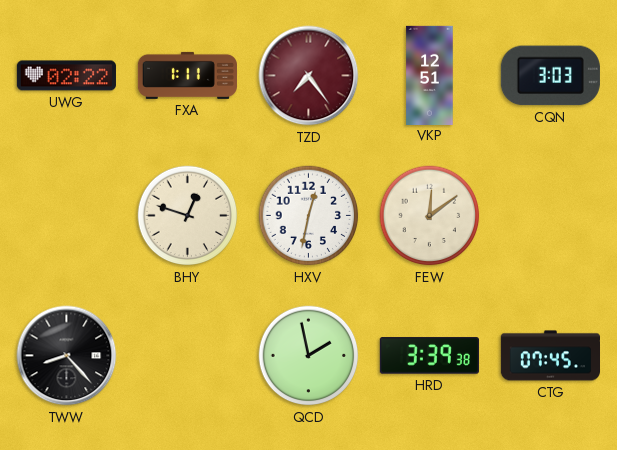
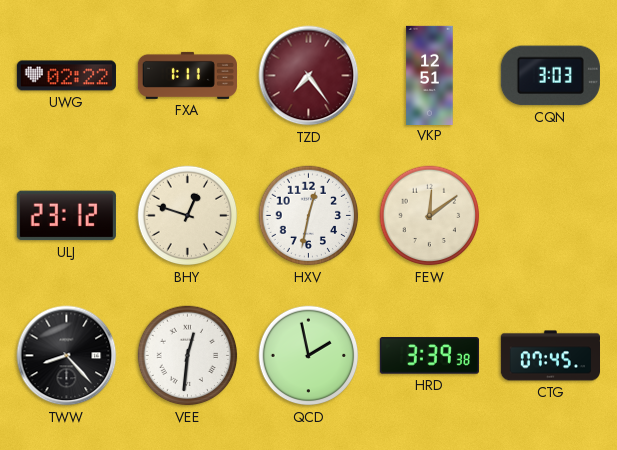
ULJ: none -> 23:12 (66, 216)
VEE: none -> 12:31 (188, 356)
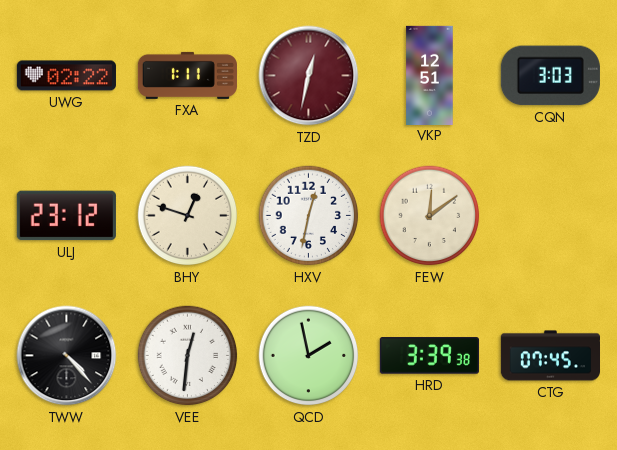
TZD: 7:24 -> 12:32 (309, 76)
TWW: 8:23 -> 4:23 (67, 356)
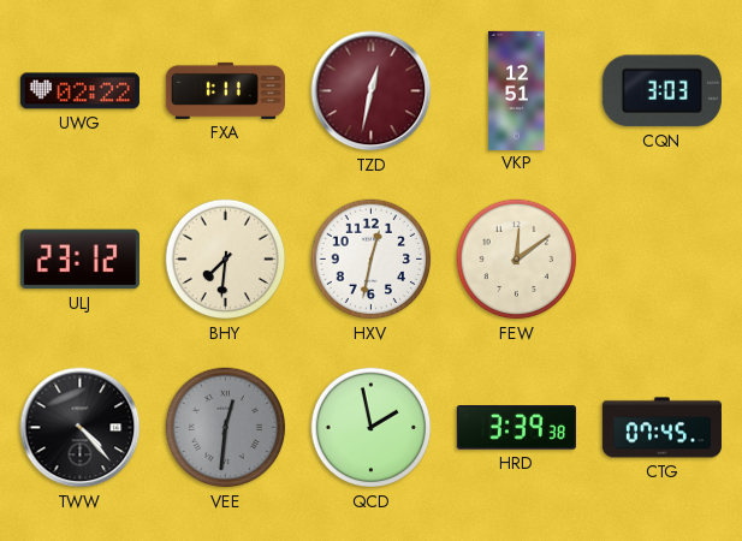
BHY: 12:48 -> 7:31 (226, 260)
VEE dial: white -> grey (226, 428)
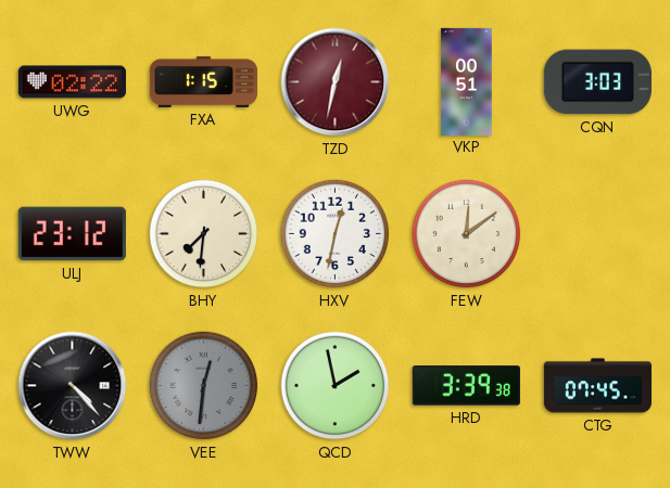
FXA: 1:11 -> 1:15 (203, 81)
VKP: 12:51 -> 00:51 (467, 81)
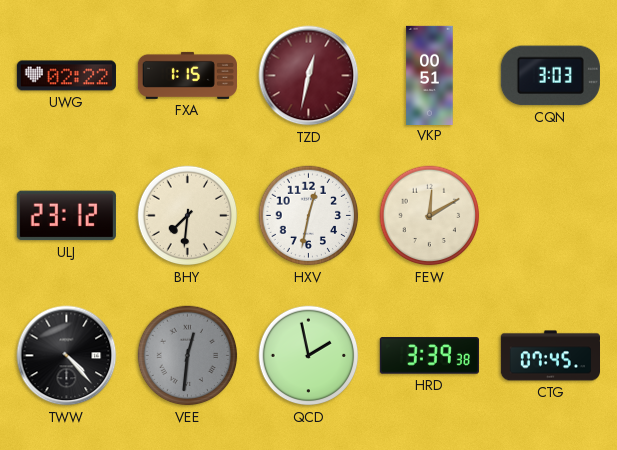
FEW: 12:09 -> 12:10 (430, 216)
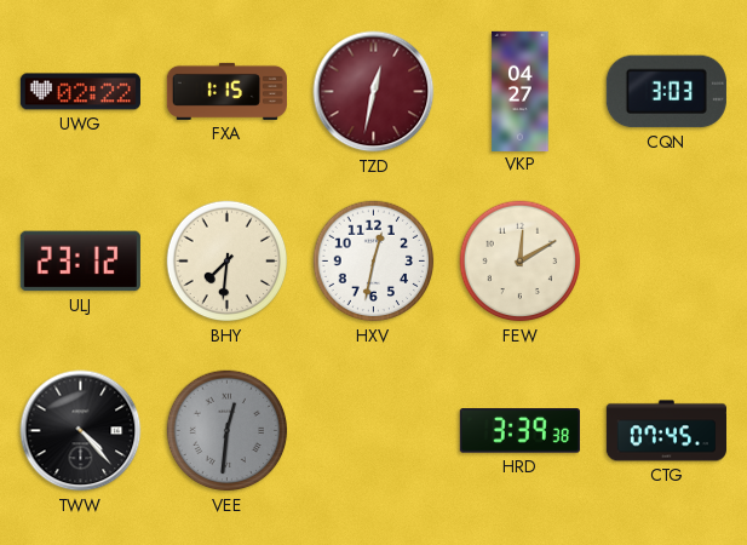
VKP: 00:51 -> 04:27 (521, 91)
QCD: 1:58 -> none (309, 356)
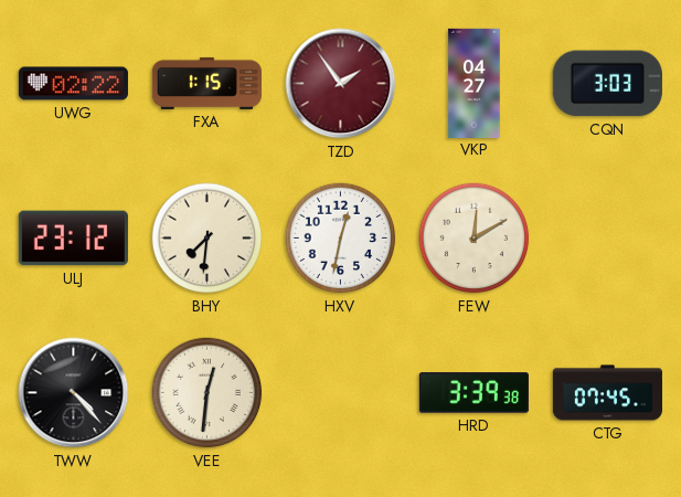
TZD: 12:32 -> 1:54 (341, 84)
VEE dial: grey -> cream (208, 393)
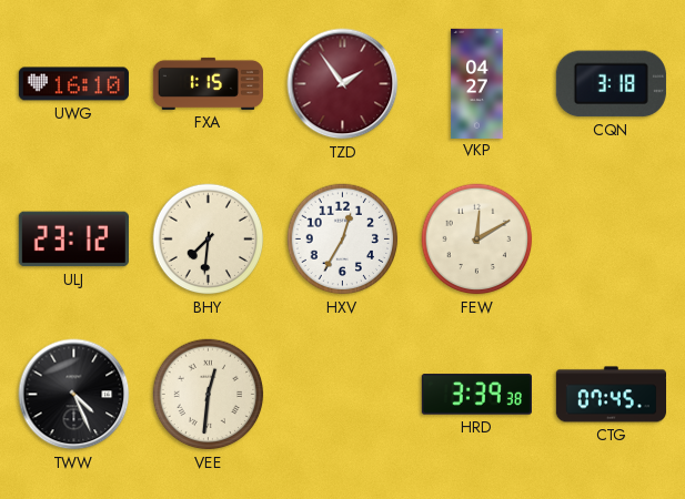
UWG: 02:22 -> 16:10 (73, 84)
CQN: 3:03 -> 3:18 (611, 84)
HXV: 12:32 -> 12:35 (343, 240)
TWW: 4:23 -> 4:26 (74, 395)
